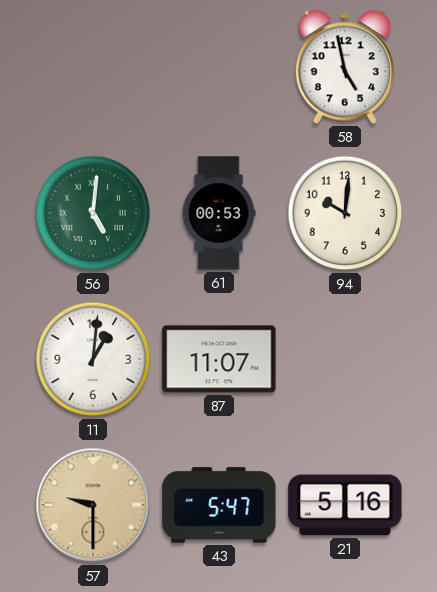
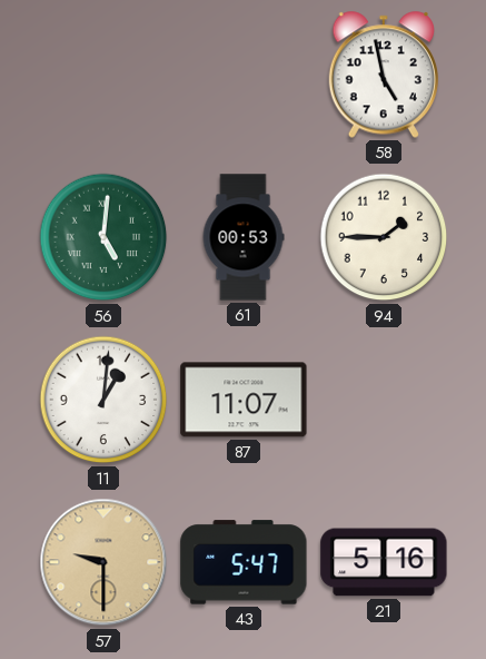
94: 10:01 -> 1:45 (384, 237)
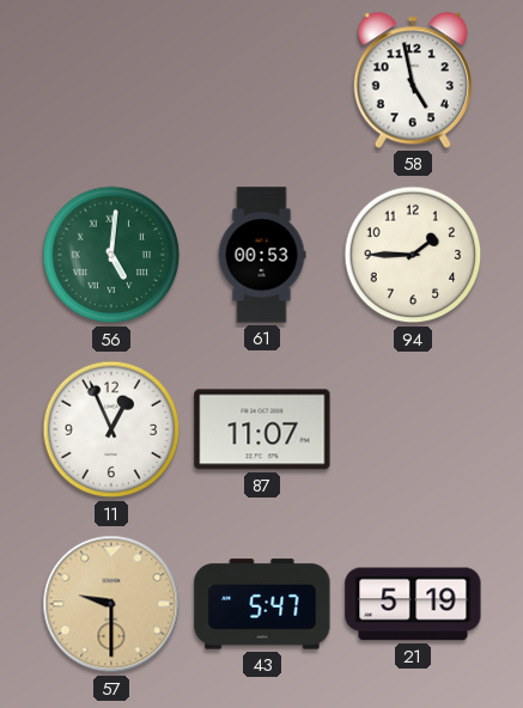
11: 1:01 -> 12:56 (111, 429)
21: 5:16 -> 5:19 (413, 604)
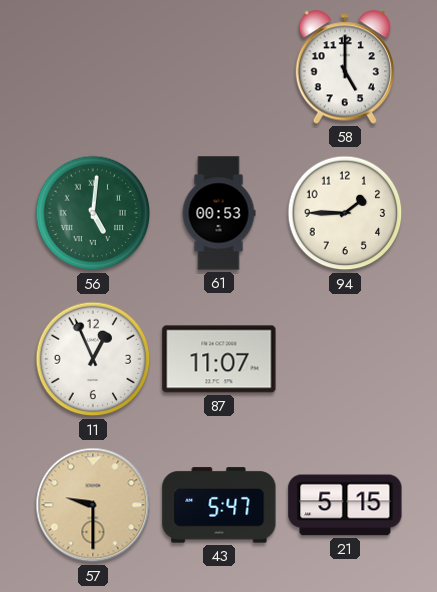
58: 4:58 -> 5:00 (344, 67)
21: 5:19 -> 5:15 (345, 505)
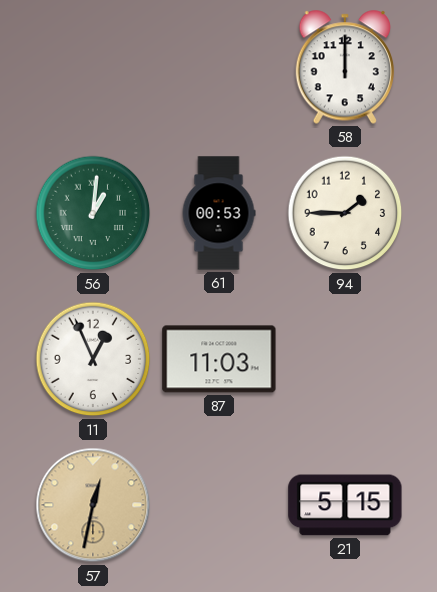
58: 5:00 -> 12:00 (344, 67)
56: 5:01 -> 1:01 (93, 213)
87: 11:07 -> 11:03 (219, 359)
57: 9:30 -> 12:32 (93, 505)
43: 5:47 -> none (219, 505)
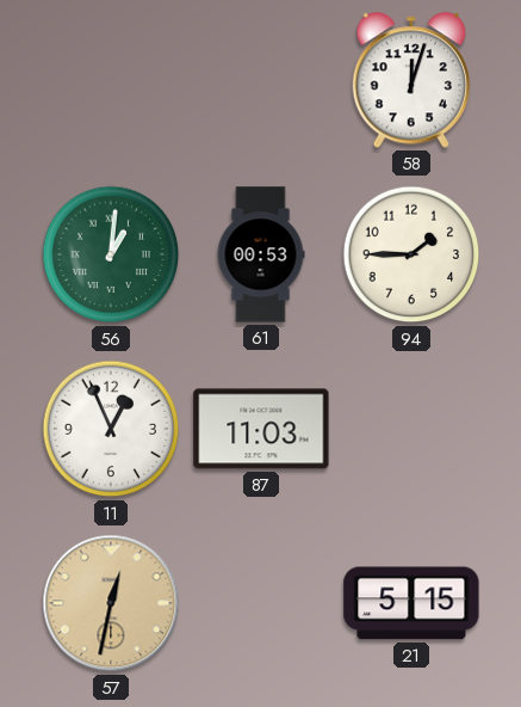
58: 12:00 -> 12:03 (410, 80)
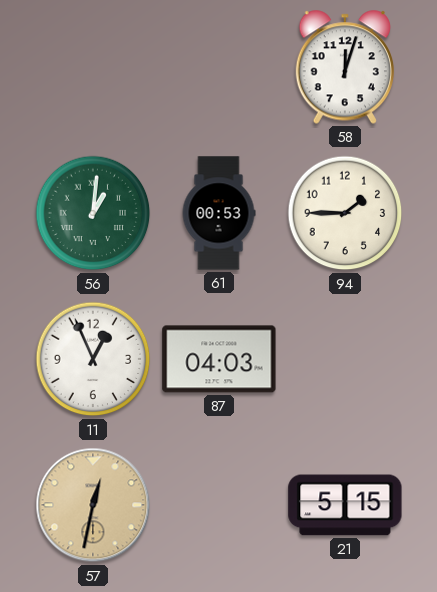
87: 11:03 -> 04:03 (219, 359)
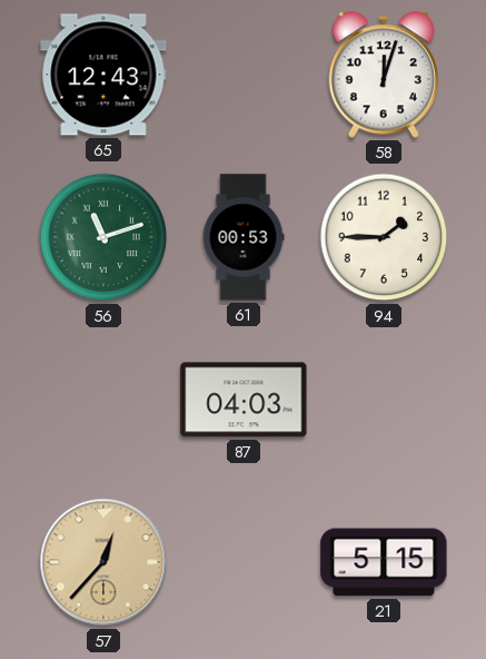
65: none -> 12:43 (103, 75)
56: 1:01 -> 11:12 (103, 237)
11: 12:56 -> none (93, 359)
57: 12:32 -> 12:37 (103, 562)
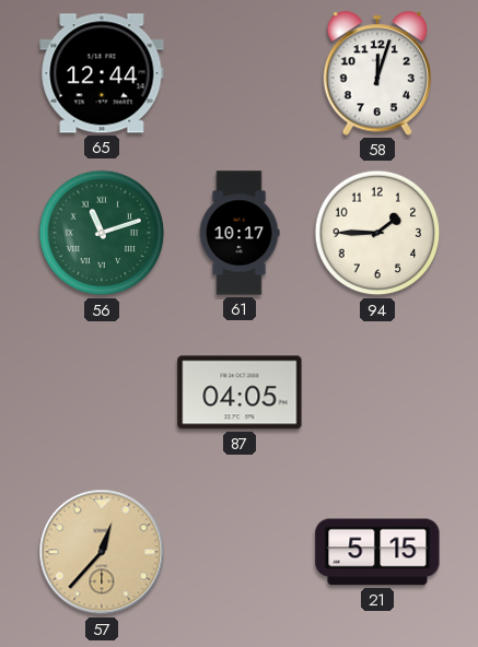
65: 12:43 -> 12:44 (102, 73)
61: 00:53 -> 10:17 (240, 233)
87: 04:03 -> 04:05 (240, 392)
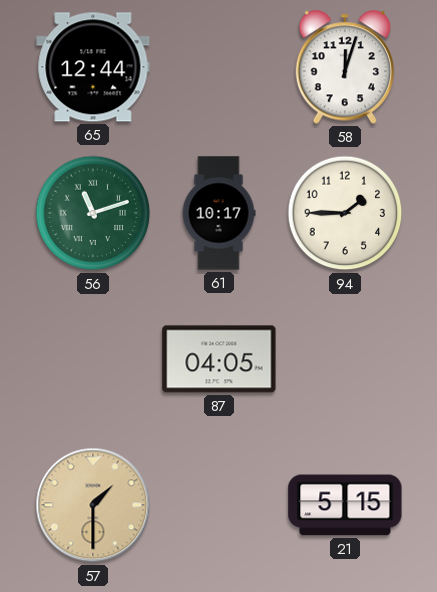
57: 12:37 -> 1:30 (93, 505)
